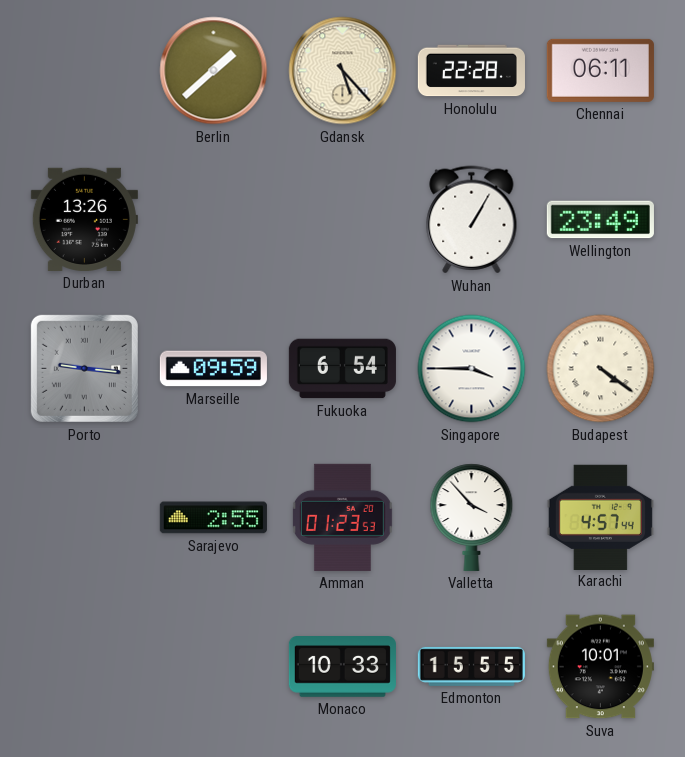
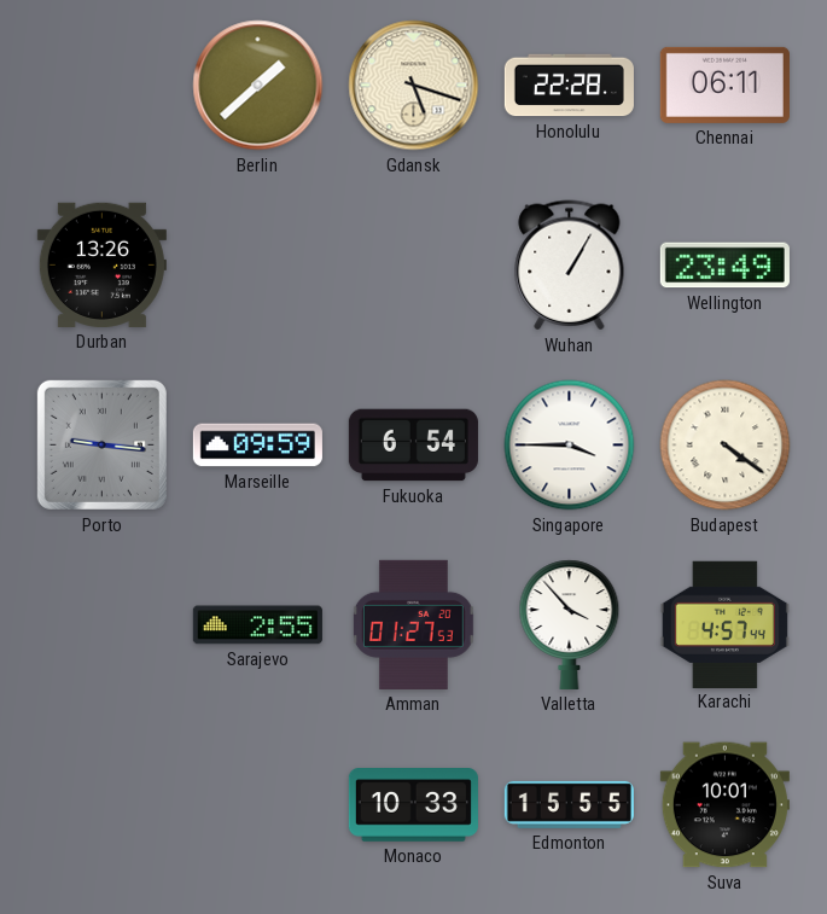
Gdansk: 5:23 -> 5:18 (414, 86)
Amman: 01:23 -> 01:27 (414, 624)
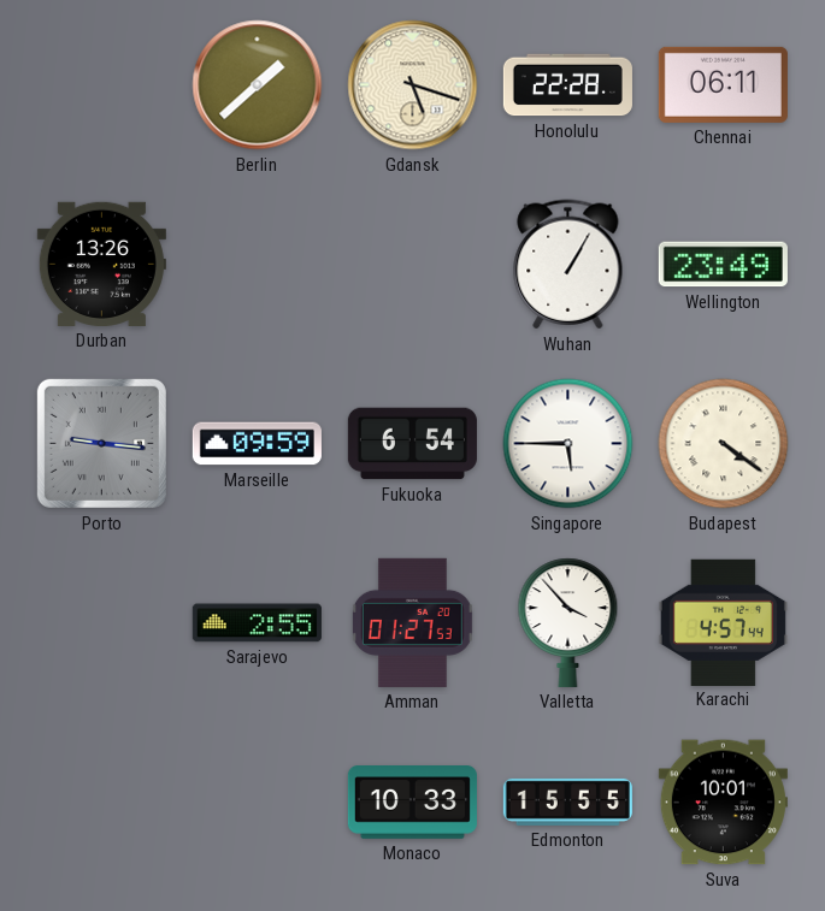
Singapore: 3:45 -> 5:45 (568, 444)
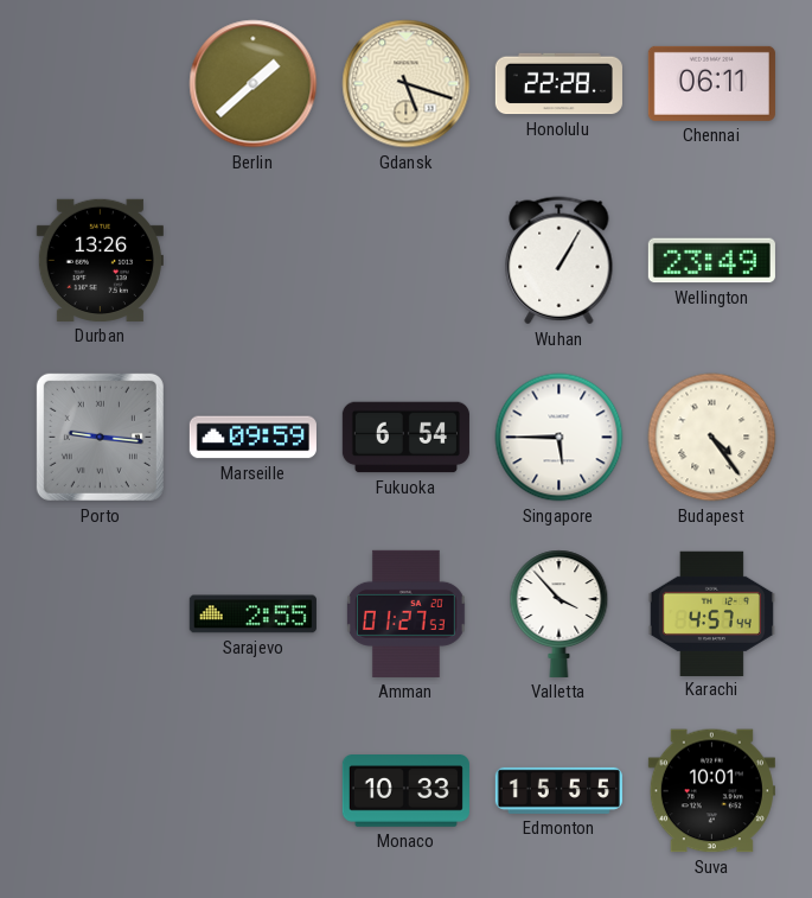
Budapest: 4:21 -> 4:24 (712, 438)
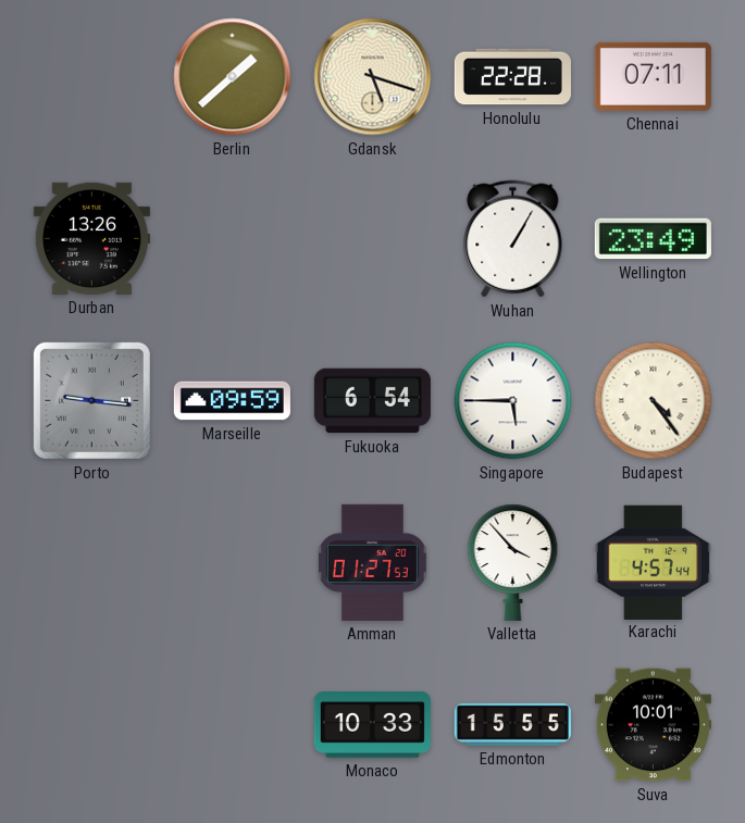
Chennai: 06:11 -> 07:11 (653, 76)
Sarajevo: 2:55 -> none (252, 614)
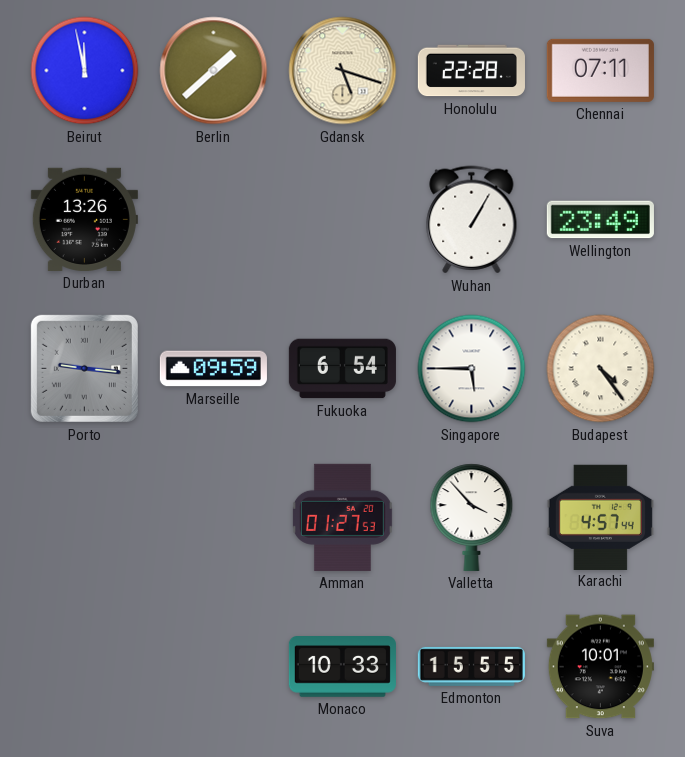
Beirut: none -> 11:58 (85, 71)
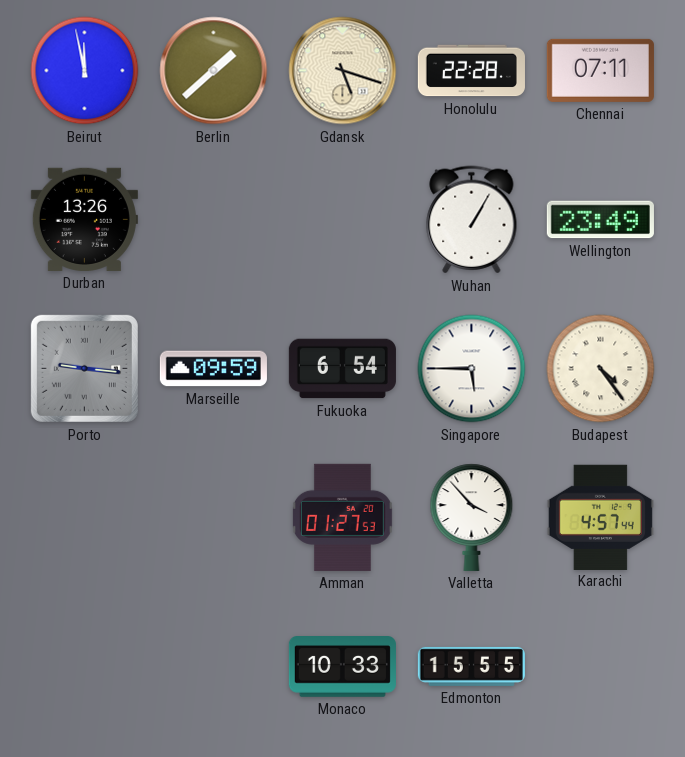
Suva: 10:01 -> none (600, 667)
